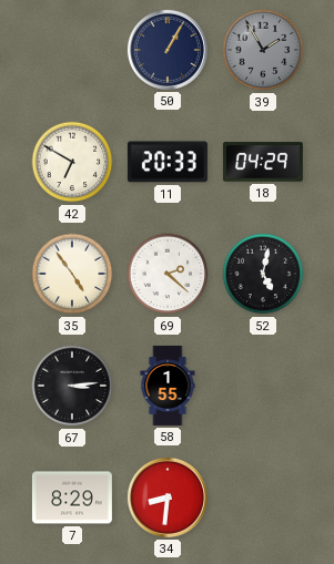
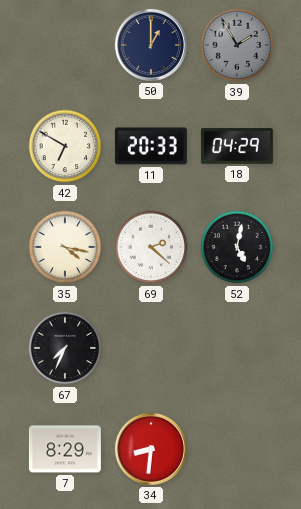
50: 1:05 -> 1:00 (151, 45)
35: 4:54 -> 4:17 (65, 247)
67: 3:14 -> 7:34 (65, 348)
58: 1:55 -> none (168, 386)
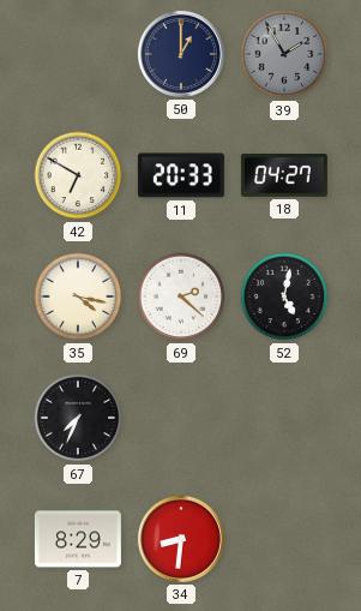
18: 04:29 -> 04:27 (284, 175)
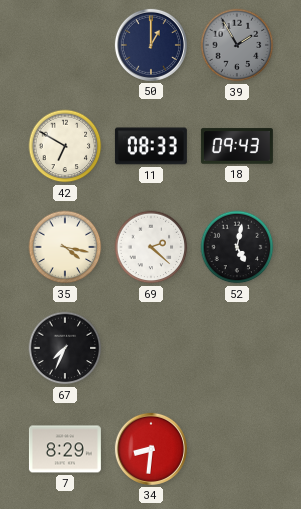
11: 20:33 -> 08:33 (151, 146)
18: 04:27 -> 09:43 (237, 146)
